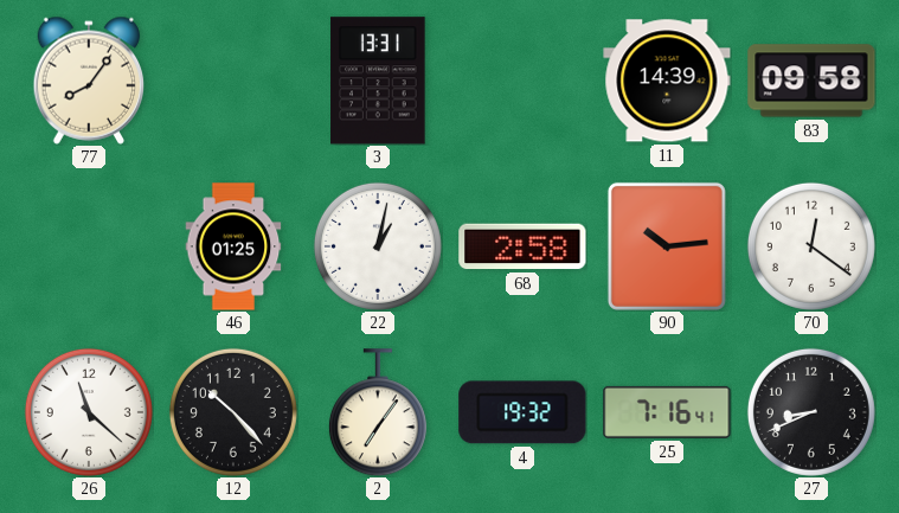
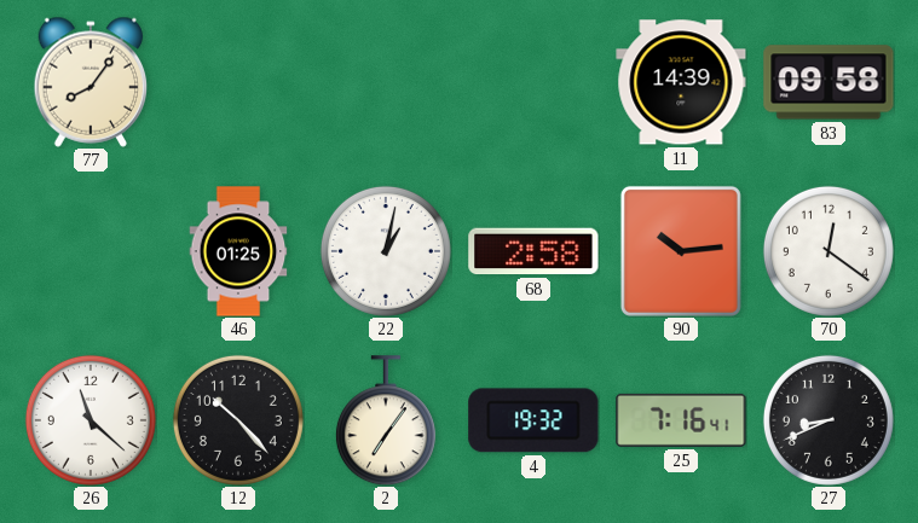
3: 13:31 -> none (378, 81)
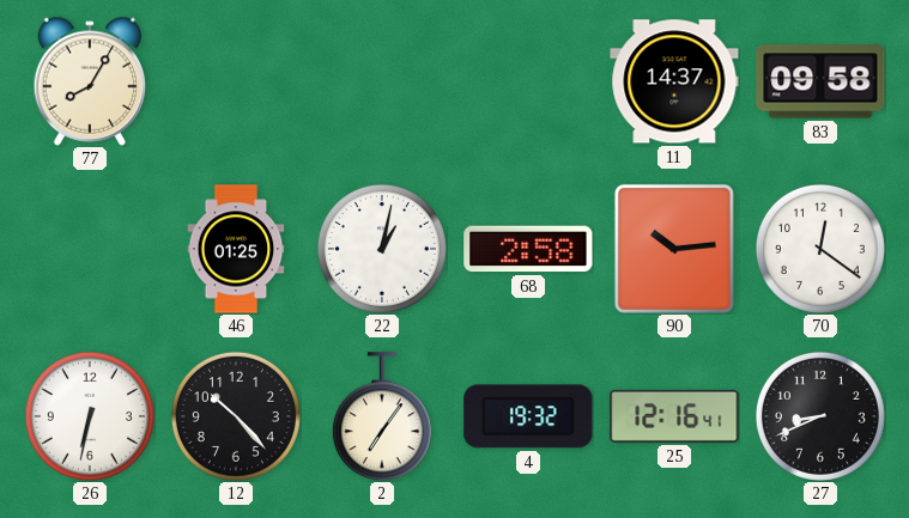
77: 8:06 -> 8:05 (90, 81)
11: 14:39 -> 14:37 (674, 81)
26: 11:22 -> 6:32 (90, 416)
25: 7:16 -> 12:16 (674, 416)
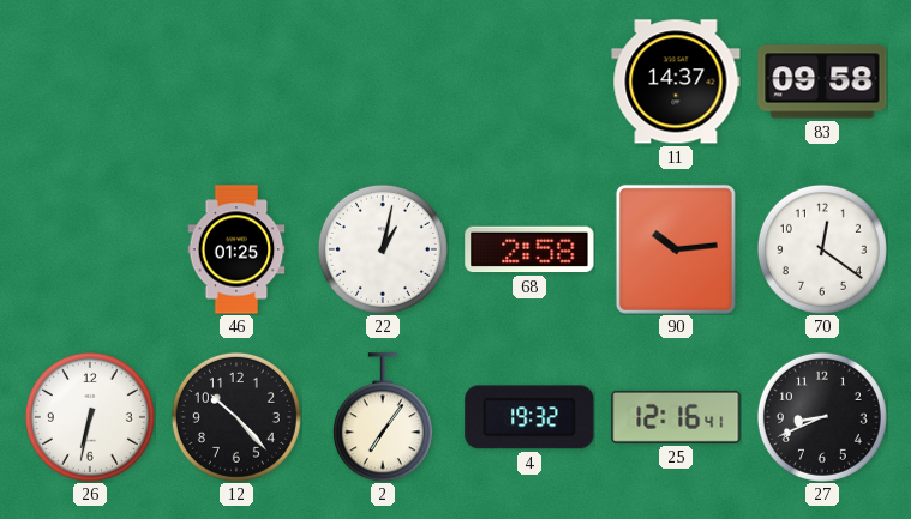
77: 8:05 -> none (90, 81)
